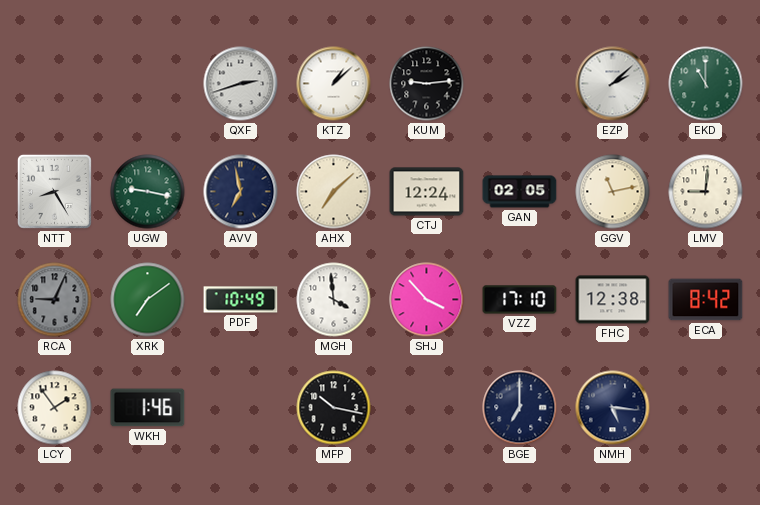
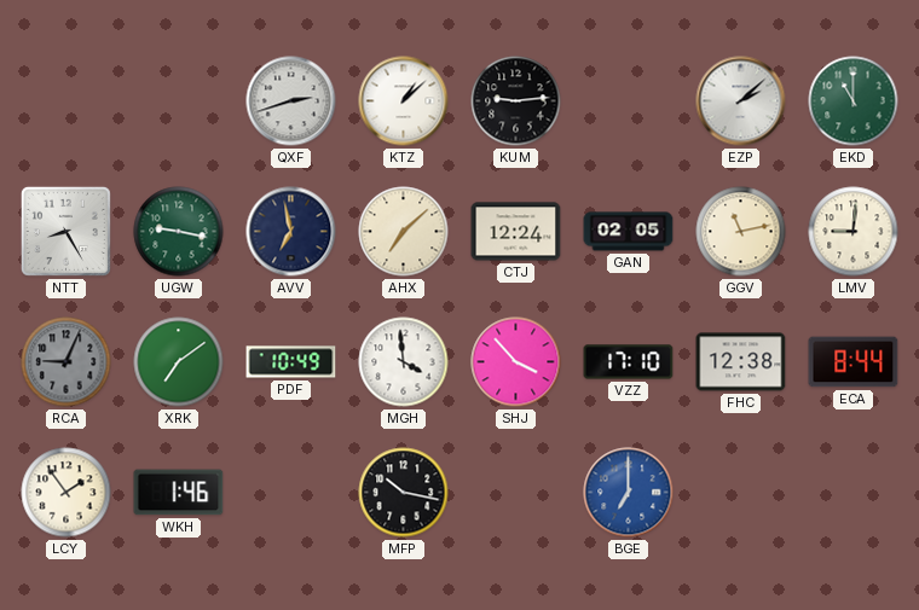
ECA: 8:42 -> 8:44 (854, 362)
BGE dial: navy -> blue (629, 493)
NMH: 5:16 -> none (613, 408)
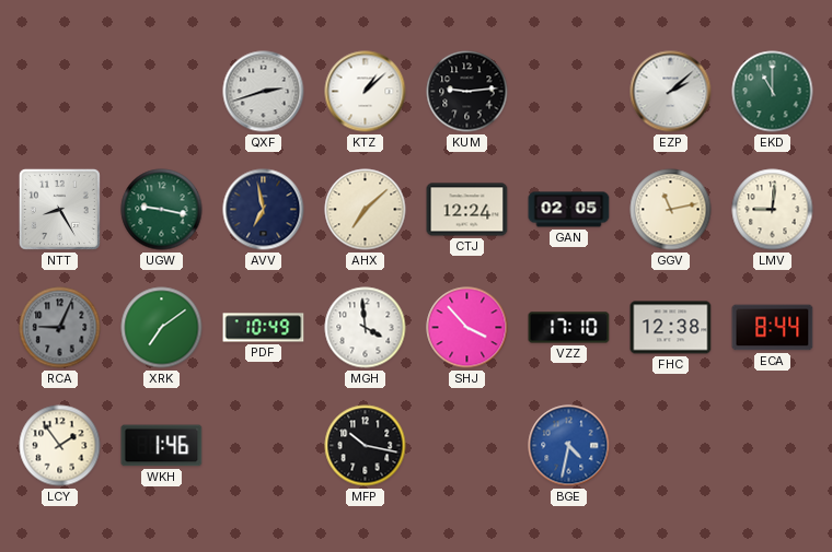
BGE: 7:00 -> 4:32 (569, 446)
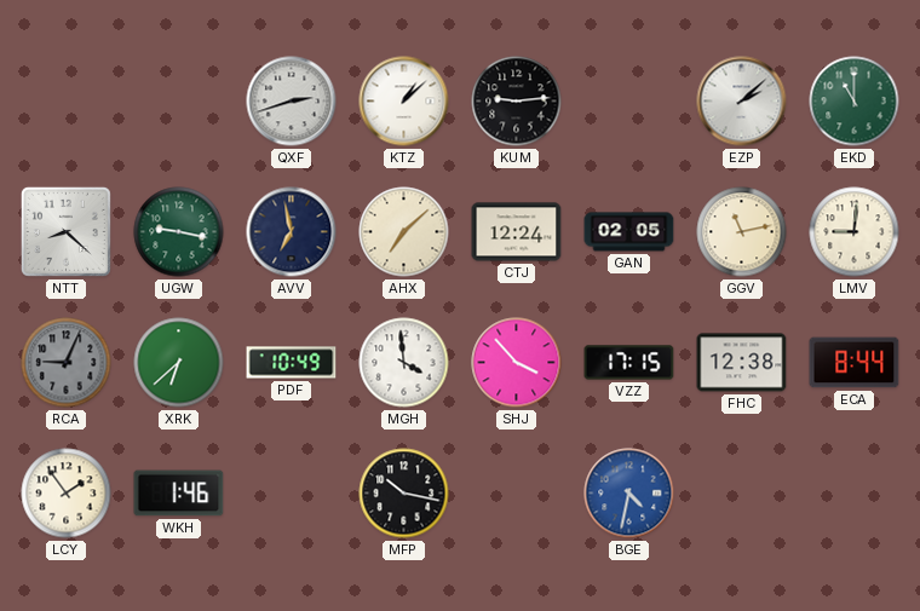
NTT: 8:25 -> 8:22 (65, 231)
XRK: 7:09 -> 6:38 (179, 363)
VZZ: 17:10 -> 17:15 (629, 363)
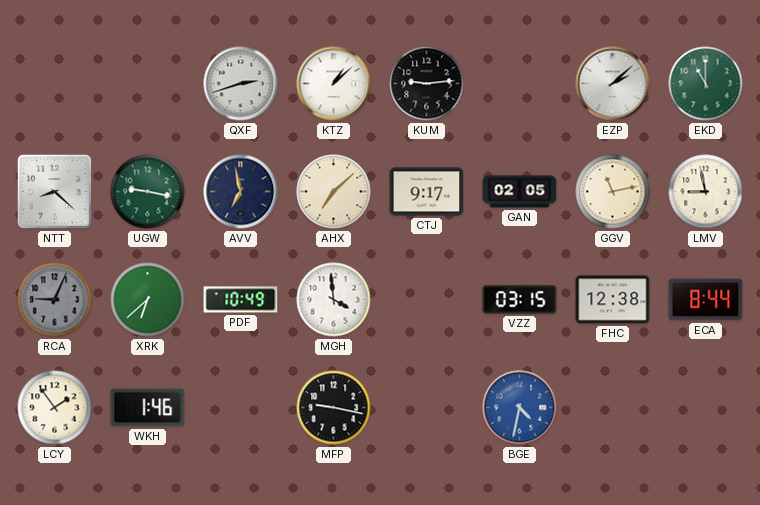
CTJ: 12:24 -> 9:17 (427, 192)
LMV: 9:01 -> 8:58 (706, 192)
SHJ: 3:53 -> none (517, 363)
VZZ: 17:15 -> 03:15 (520, 300)
MFP: 10:17 -> 9:17 (334, 408)
